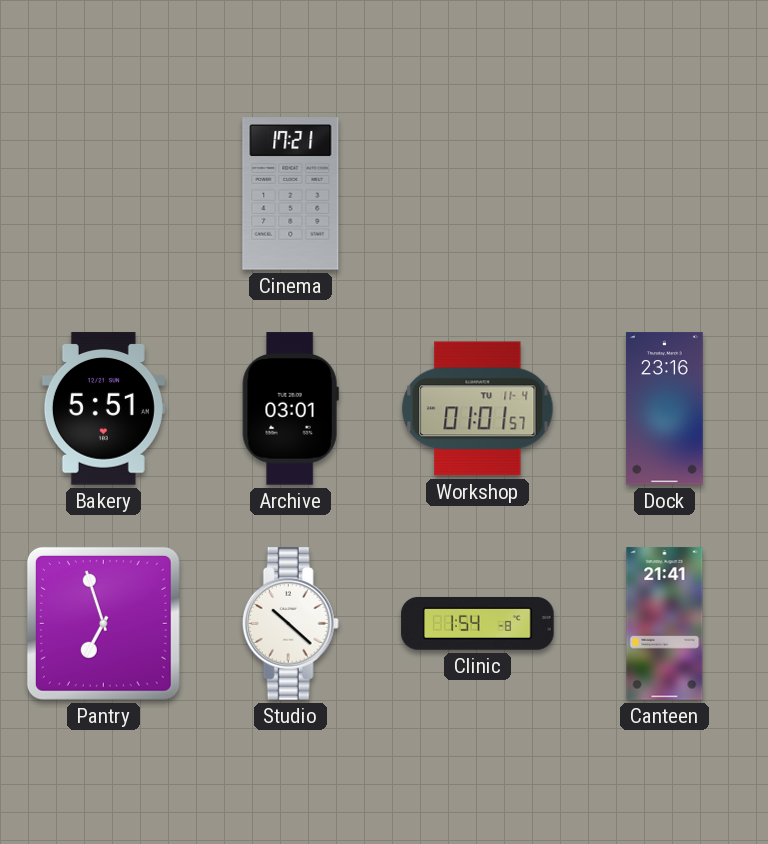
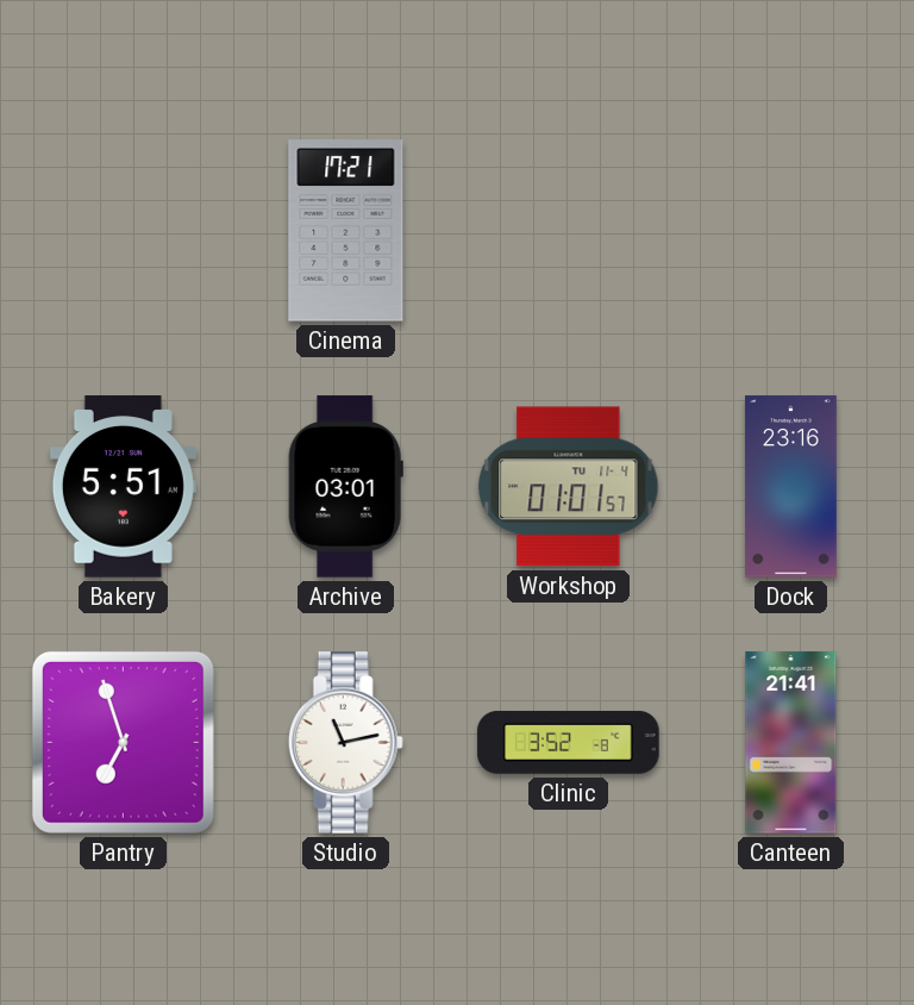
Studio: 10:22 -> 11:13 (345, 743)
Clinic: 1:54 -> 3:52 (569, 742)
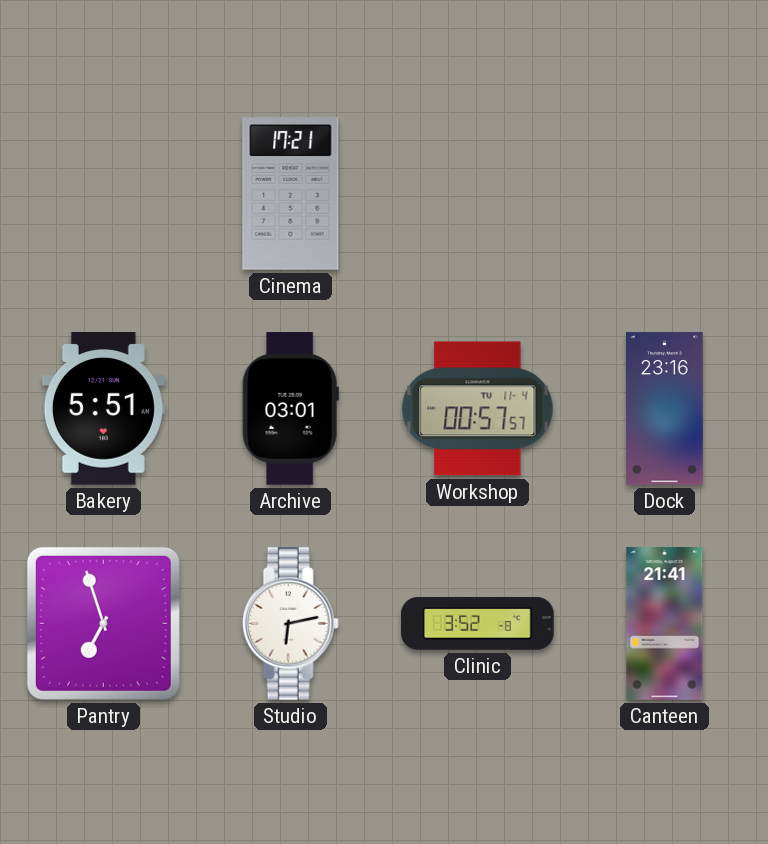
Workshop: 01:01 -> 00:57 (478, 409)
Studio: 11:13 -> 6:13 (290, 624)
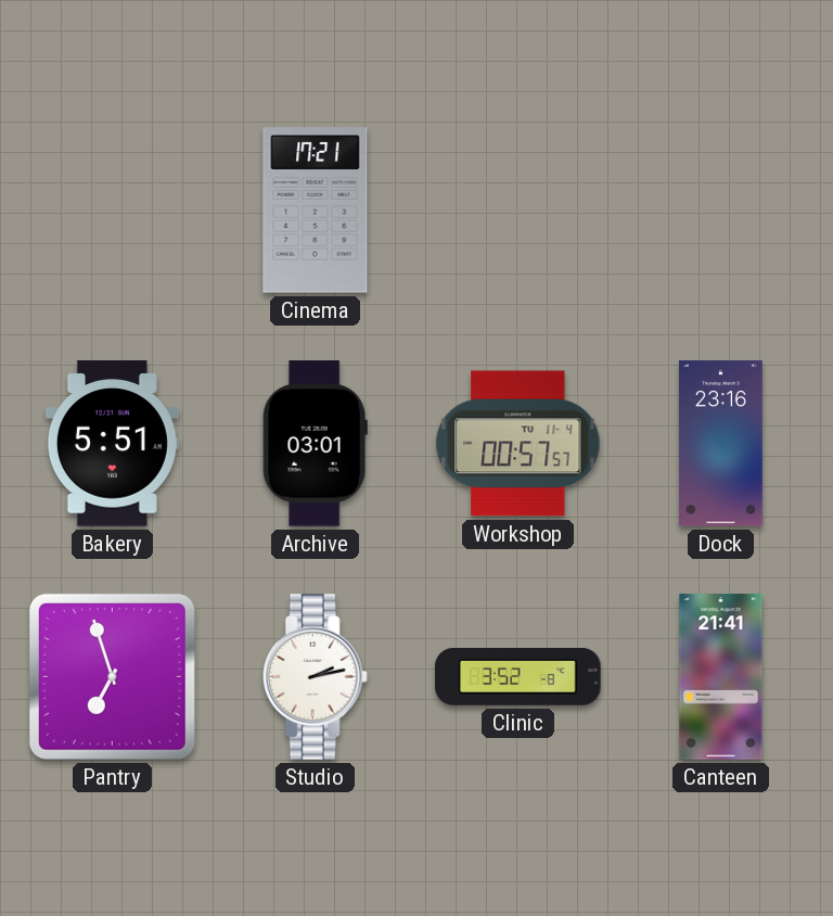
Studio: 6:13 -> 2:13 (315, 677)
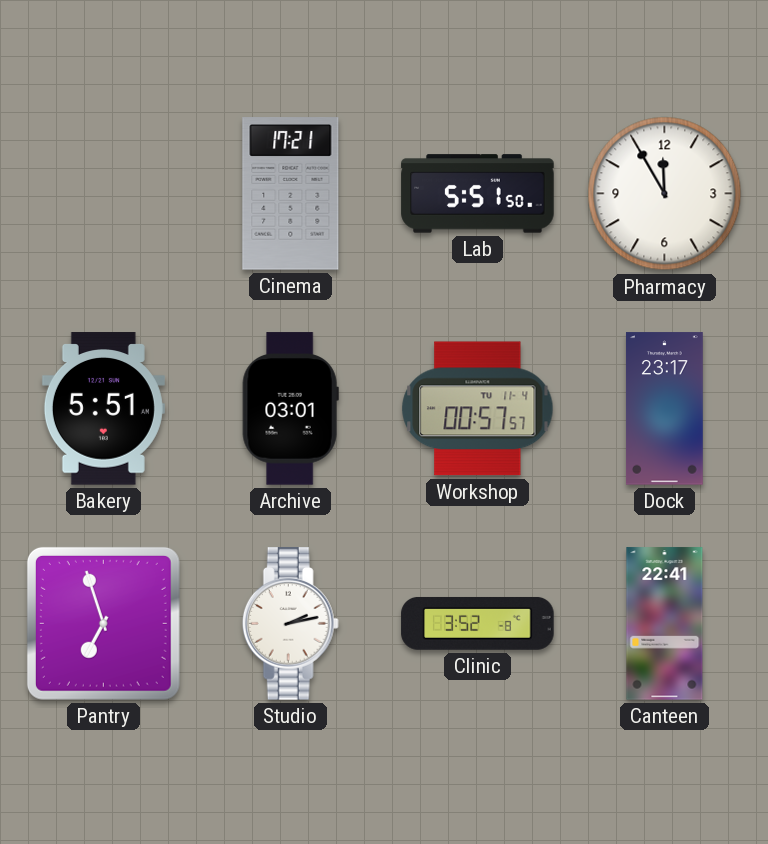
Lab: none -> 5:51 (478, 194)
Pharmacy: none -> 11:55 (665, 194)
Dock: 23:16 -> 23:17 (664, 409)
Canteen: 21:41 -> 22:41 (665, 624)
